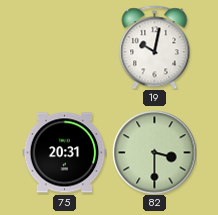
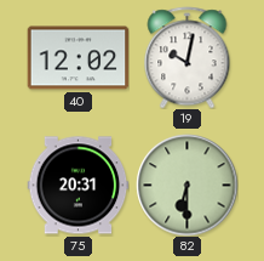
40: none -> 12:02 (78, 58)
82: 3:30 -> 6:30 (186, 185)
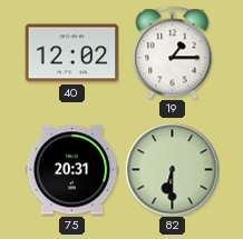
19: 10:02 -> 1:15 (173, 52)
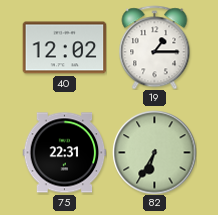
75: 20:31 -> 22:31 (64, 153)
82: 6:30 -> 6:35 (154, 152)
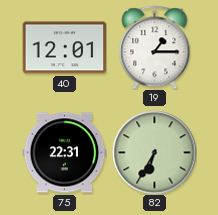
40: 12:02 -> 12:01 (64, 48)
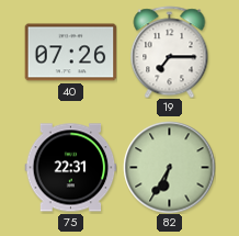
40: 12:01 -> 07:26 (70, 53)
19: 1:15 -> 7:15 (170, 52)
